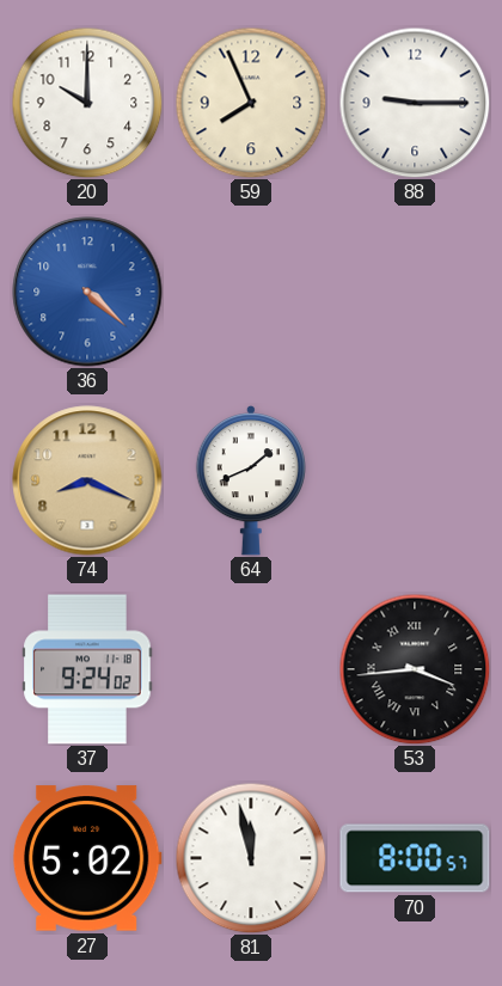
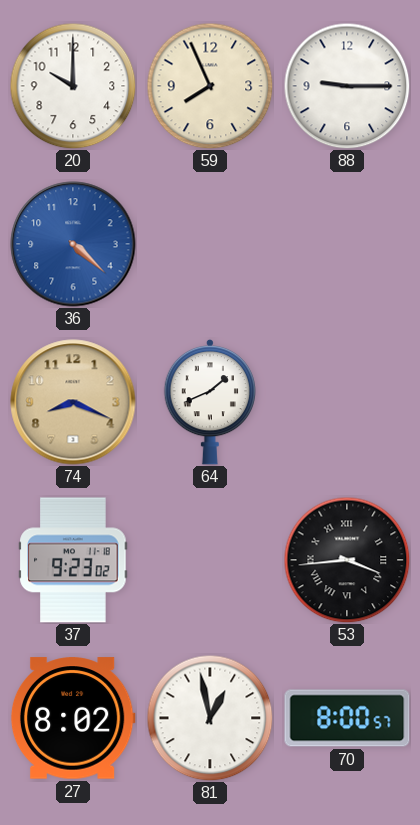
37: 9:24 -> 9:23 (73, 560)
27: 5:02 -> 8:02 (73, 718)
81: 11:58 -> 12:58 (210, 718)
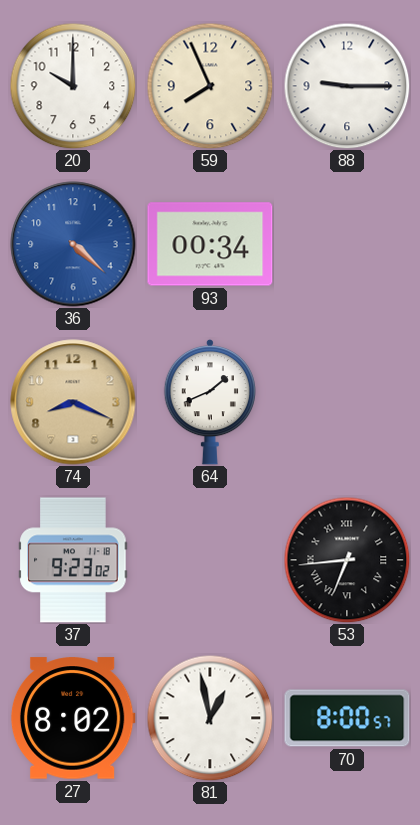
93: none -> 00:34 (210, 244)
53: 3:44 -> 6:44 (347, 560)
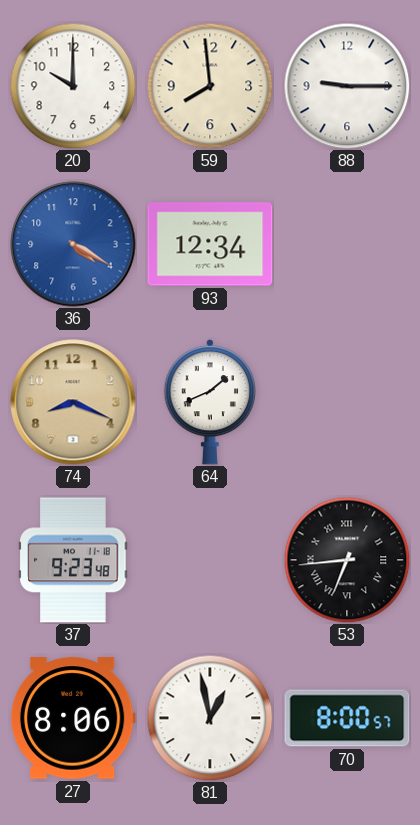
59: 7:56 -> 7:59 (210, 86)
36: 4:22 -> 4:20 (73, 244)
93: 00:34 -> 12:34 (210, 244)
37: 9:23:02 -> 9:23:48 (73, 560)
27: 8:02 -> 8:06 (73, 718)
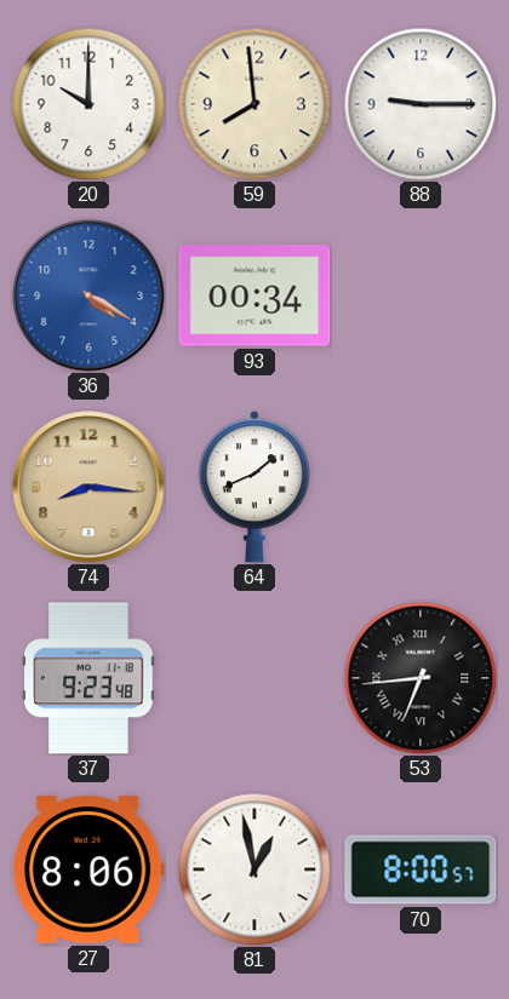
93: 12:34 -> 00:34 (254, 295)
74: 8:19 -> 8:16 (88, 487)
